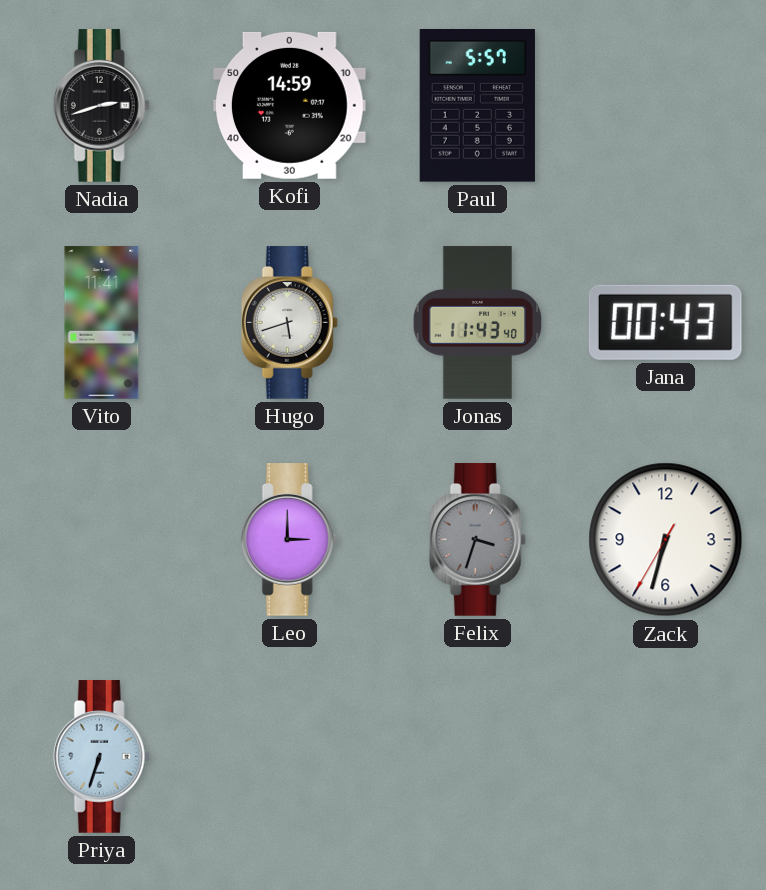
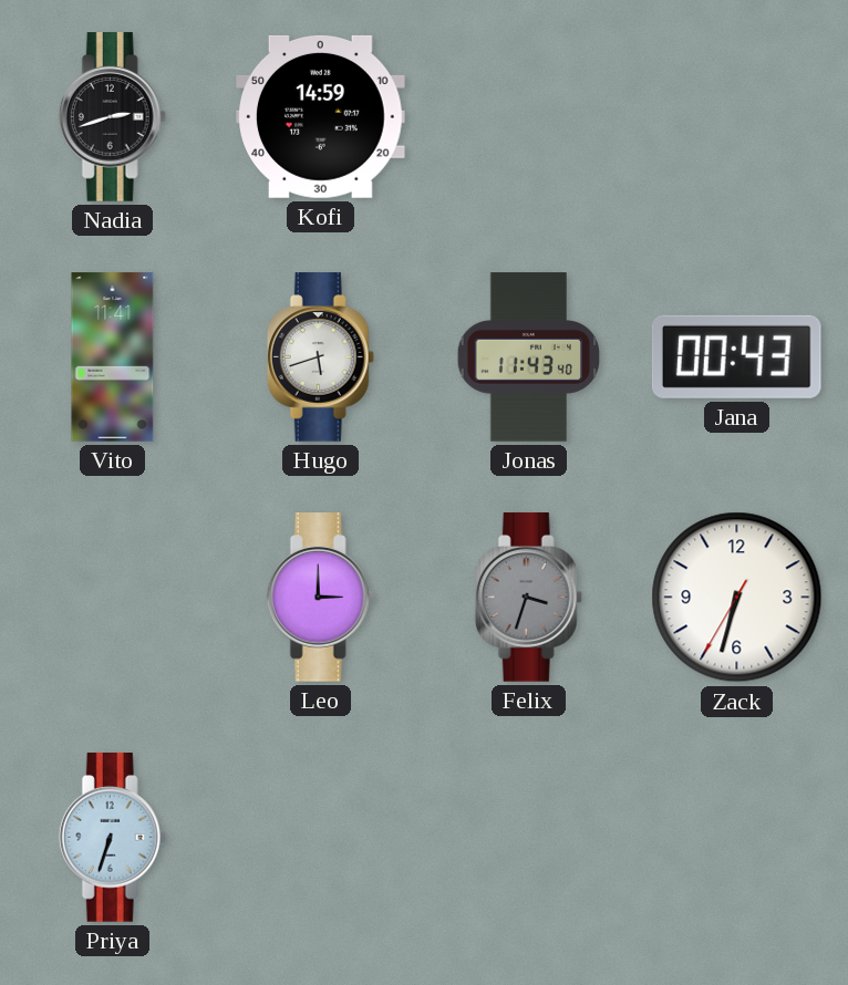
Paul: 5:57 -> none (477, 106)
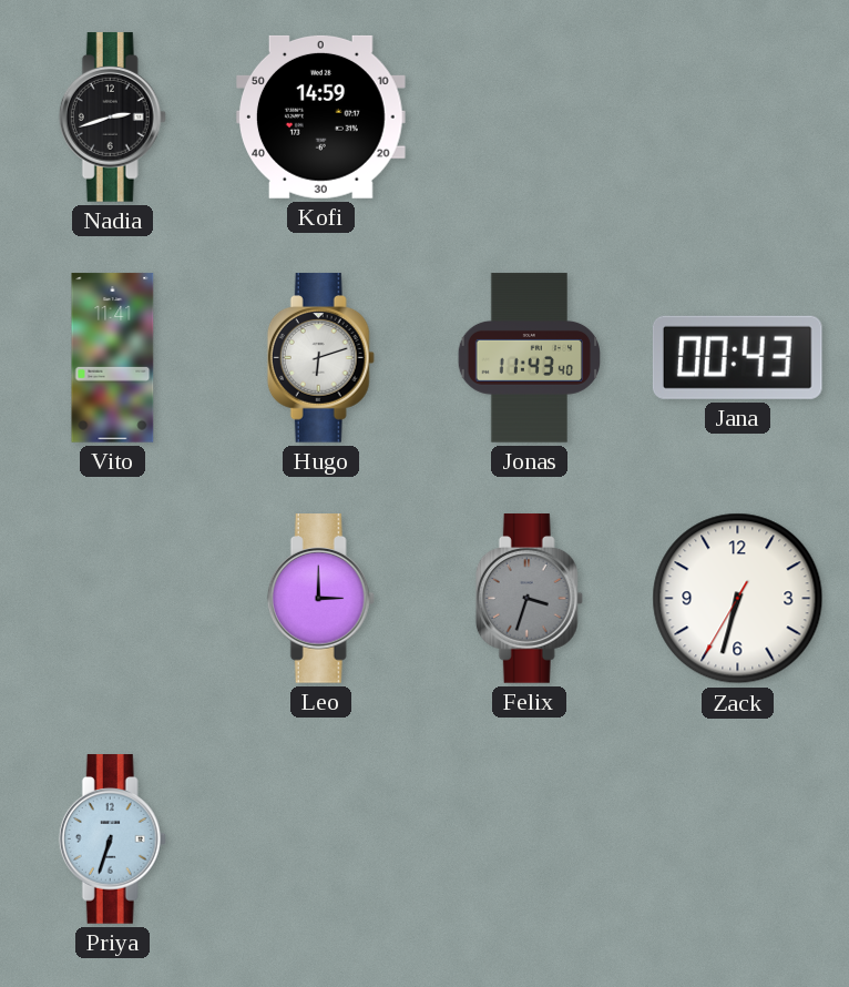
Hugo: 5:42 -> 6:12 (320, 358)
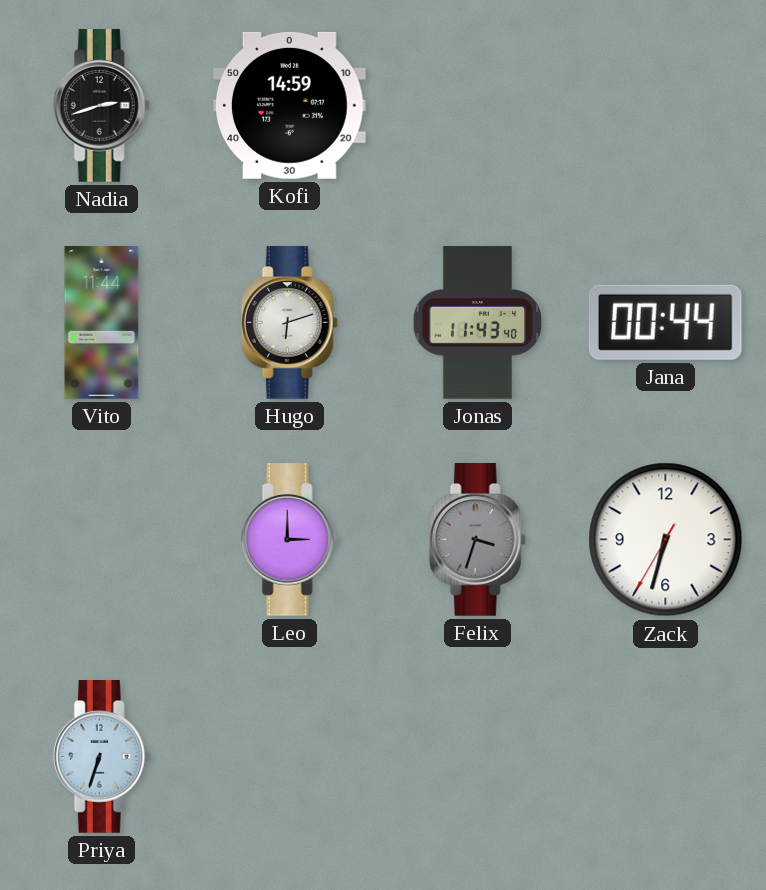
Vito: 11:41 -> 11:44 (102, 323)
Jana: 00:43 -> 00:44 (665, 322)
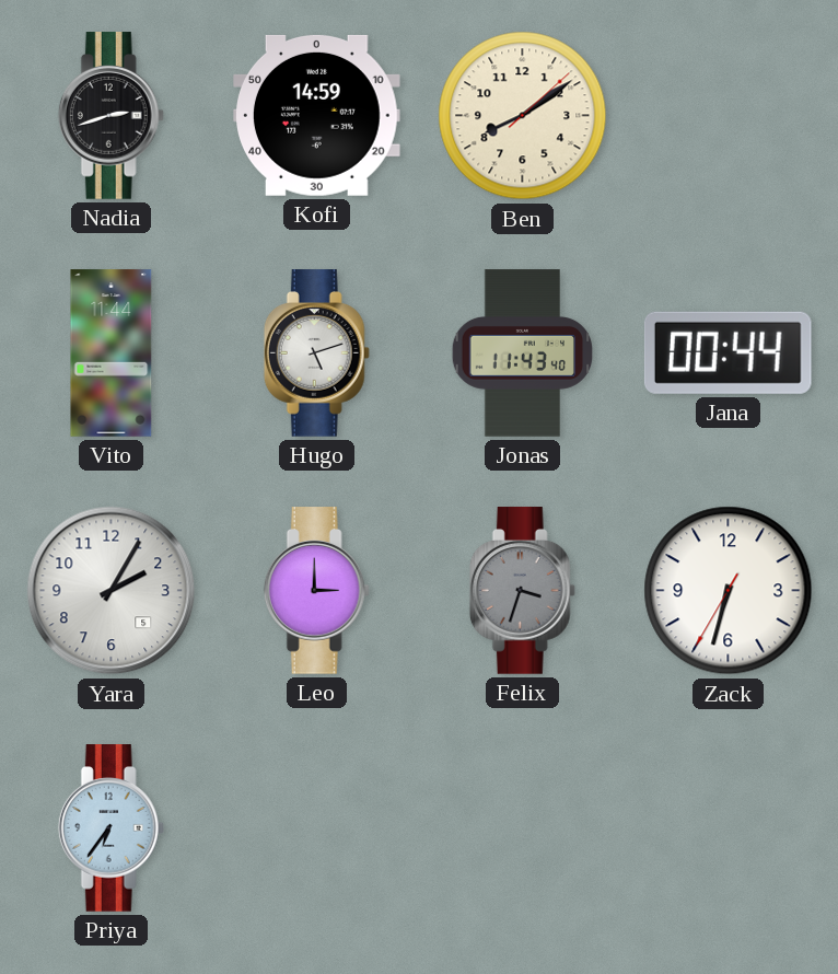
Ben: none -> 8:09 (523, 116)
Hugo: 6:12 -> 5:12 (316, 353)
Yara: none -> 2:05 (112, 591)
Priya: 6:33 -> 6:36 (110, 828)
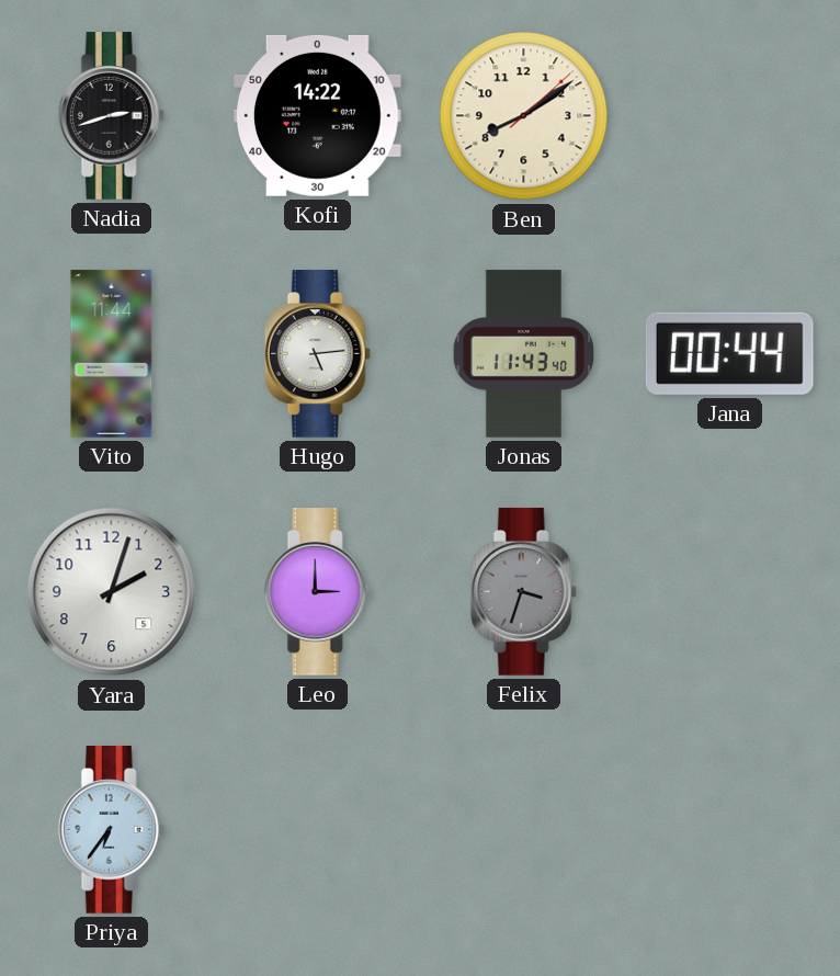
Kofi: 14:59 -> 14:22 (318, 115)
Hugo: 5:12 -> 5:14 (317, 354)
Yara: 2:05 -> 2:03 (112, 592)
Zack: 6:32 -> none (729, 591)
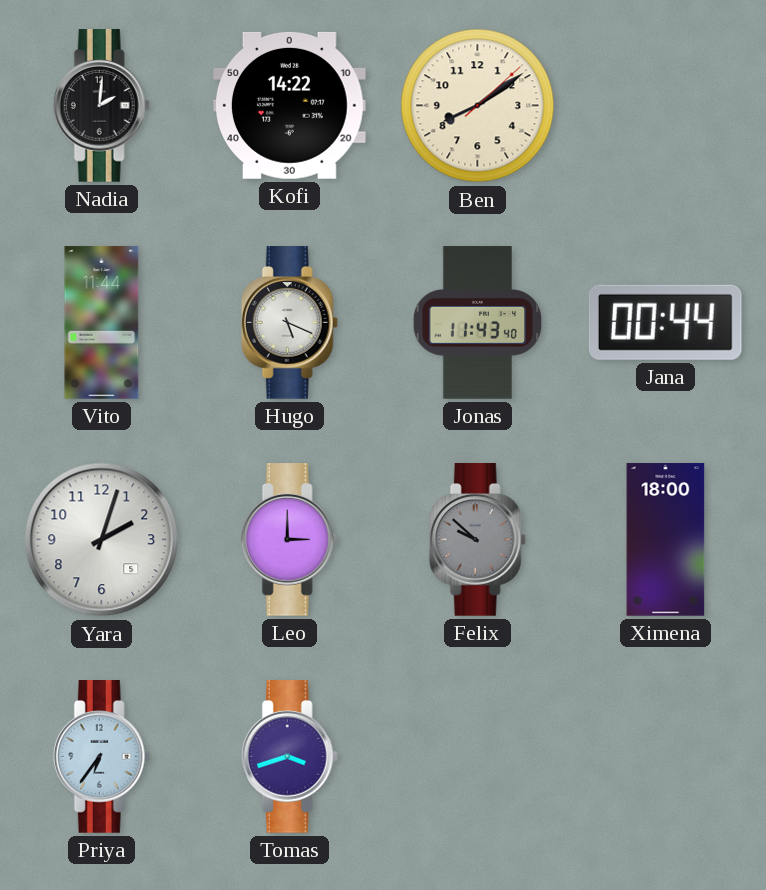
Nadia: 2:42 -> 2:01 (101, 106)
Hugo: 5:14 -> 5:19 (289, 323)
Felix: 3:33 -> 9:52 (477, 540)
Ximena: none -> 18:00 (666, 540)
Tomas: none -> 3:42 (289, 757)
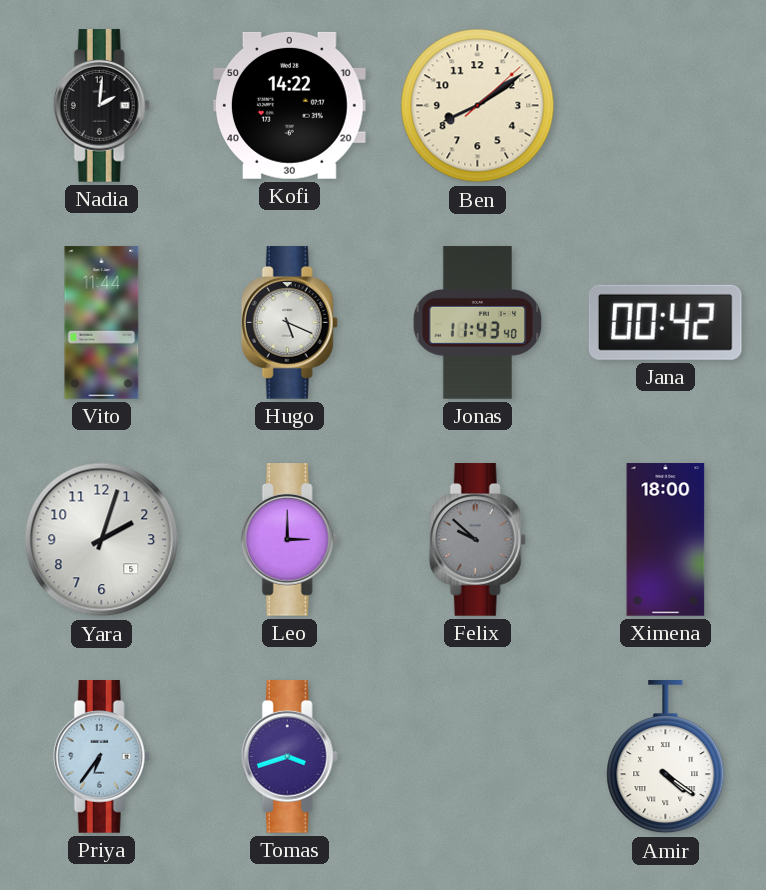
Jana: 00:44 -> 00:42 (665, 322)
Amir: none -> 4:21 (666, 757)
